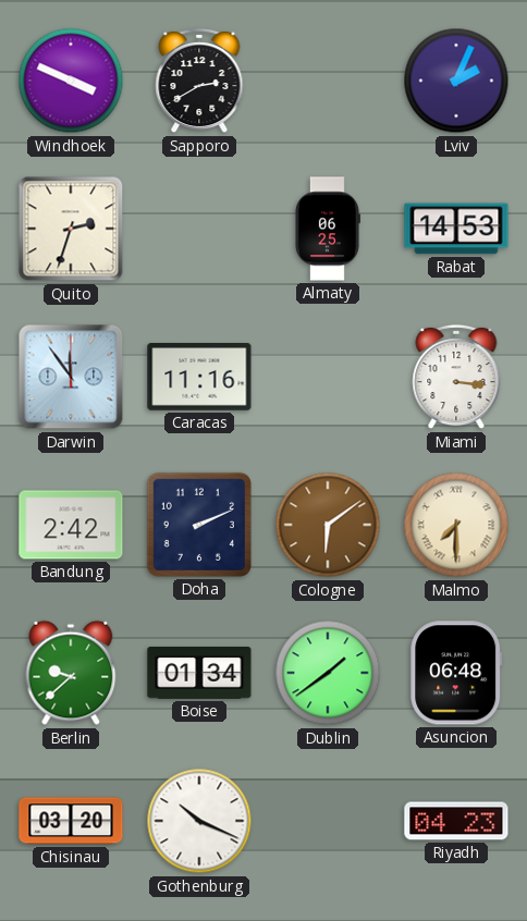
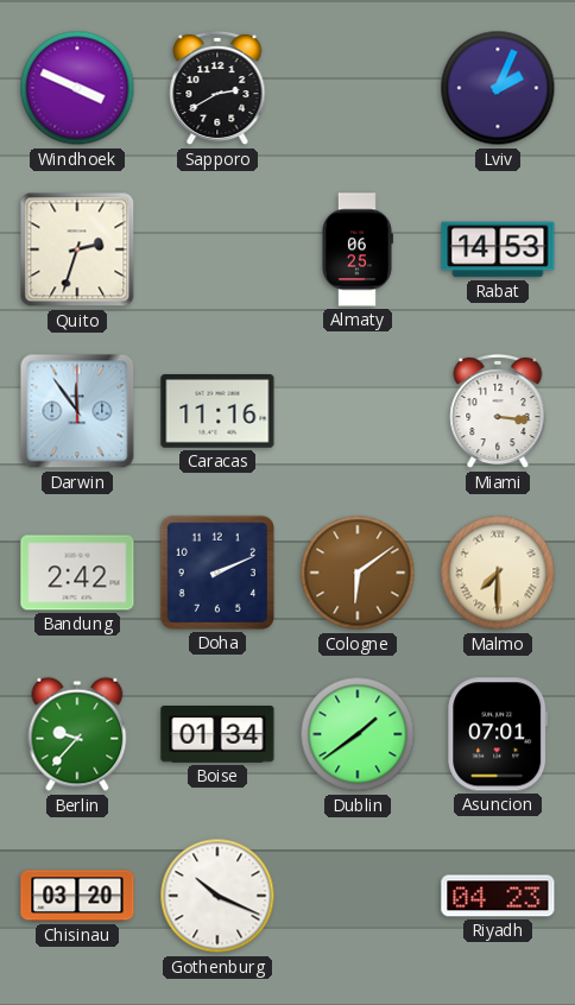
Berlin: 9:38 -> 9:37 (77, 734)
Asuncion: 06:48 -> 07:01 (498, 734)
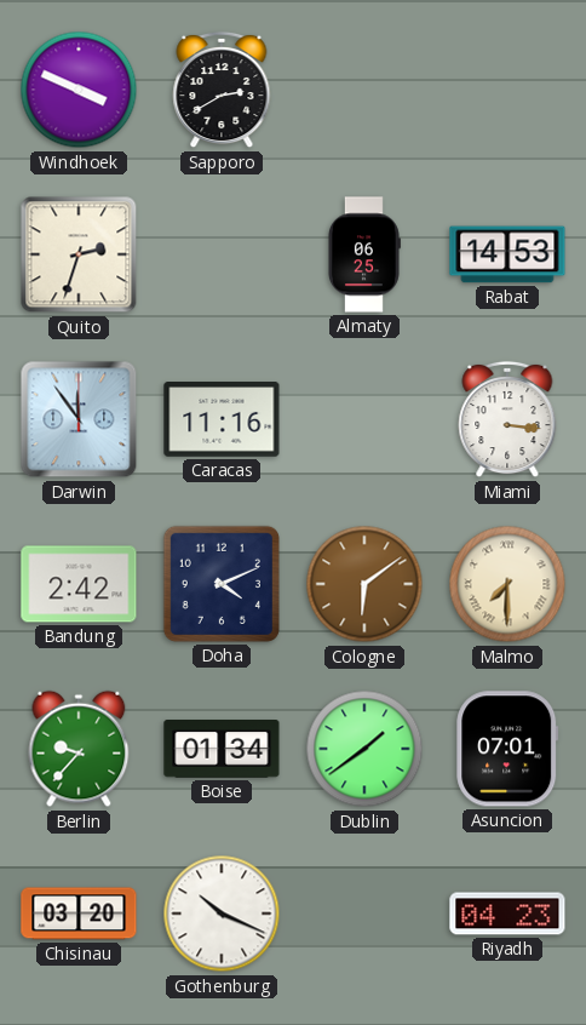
Lviv: 2:04 -> none (498, 88)
Doha: 2:11 -> 4:11 (222, 584)
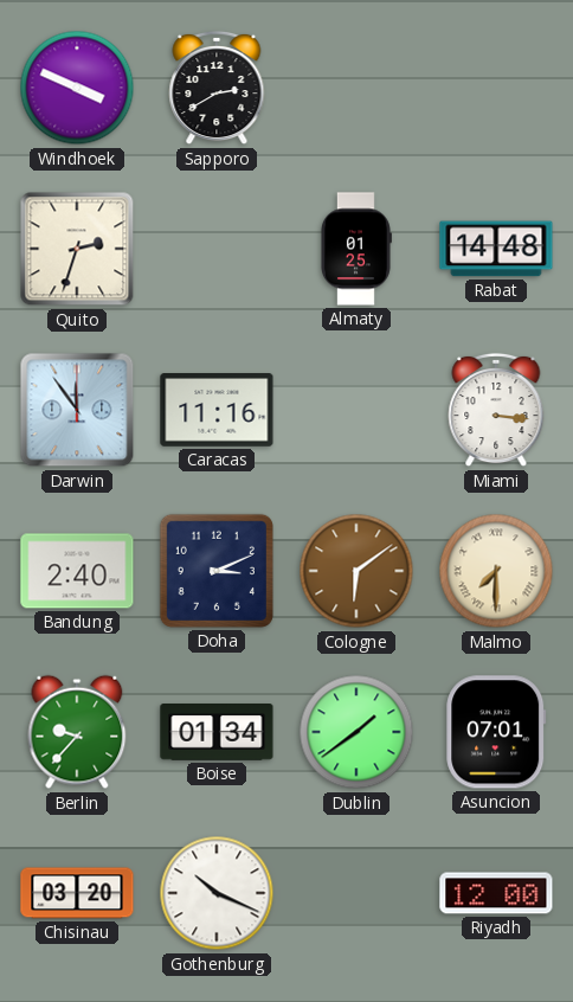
Almaty: 06:25 -> 01:25 (355, 249)
Rabat: 14:53 -> 14:48 (496, 249)
Bandung: 2:42 -> 2:40 (77, 571)
Doha: 4:11 -> 3:11 (217, 571)
Riyadh: 04:23 -> 12:00 (496, 893)
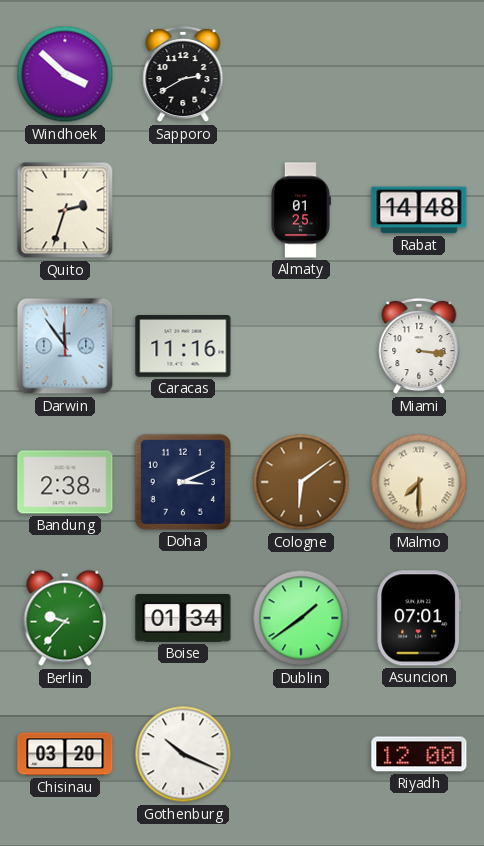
Windhoek: 3:49 -> 3:52 (65, 74)
Bandung: 2:40 -> 2:38 (65, 482)
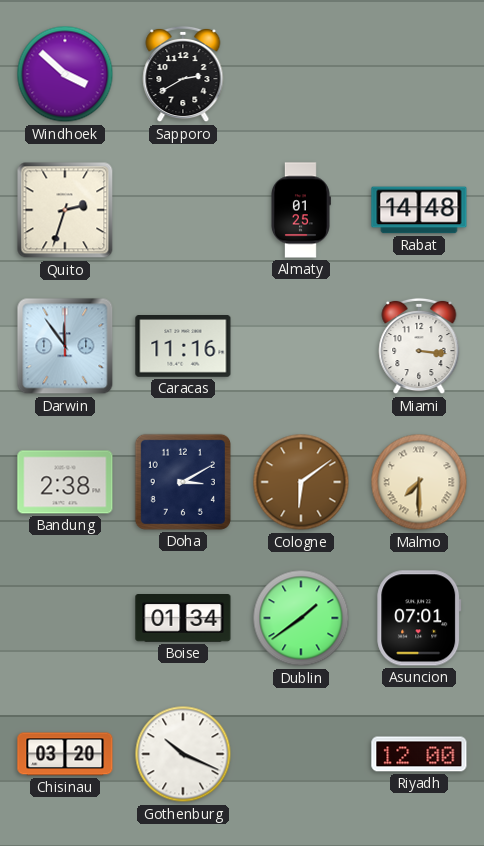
Doha: 3:11 -> 3:10 (183, 482)
Berlin: 9:37 -> none (65, 618)
